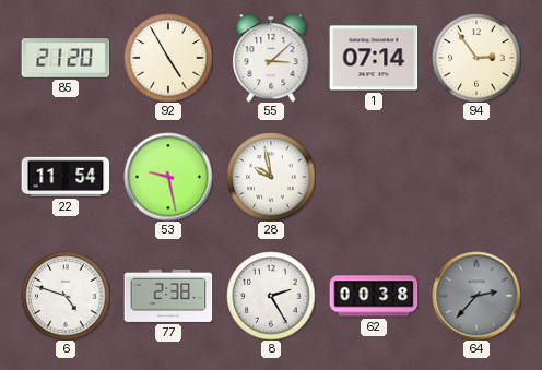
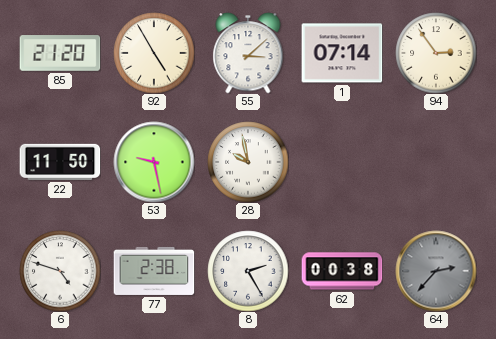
22: 11:54 -> 11:50 (60, 162)
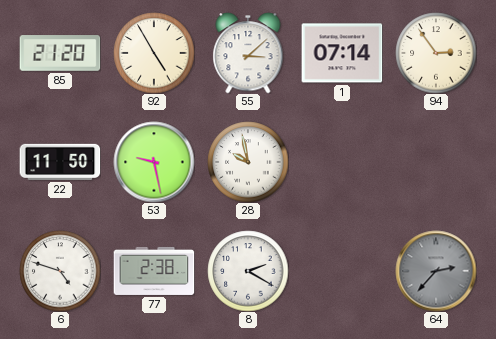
8: 2:25 -> 2:20 (248, 271)
62: 00:38 -> none (342, 271)
